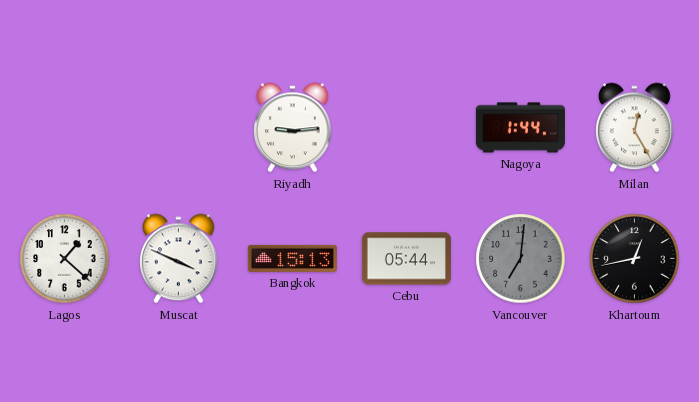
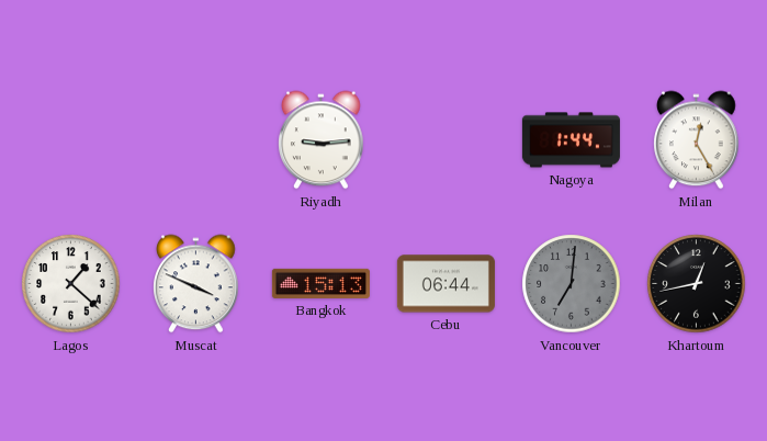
Cebu: 05:44 -> 06:44 (445, 284)
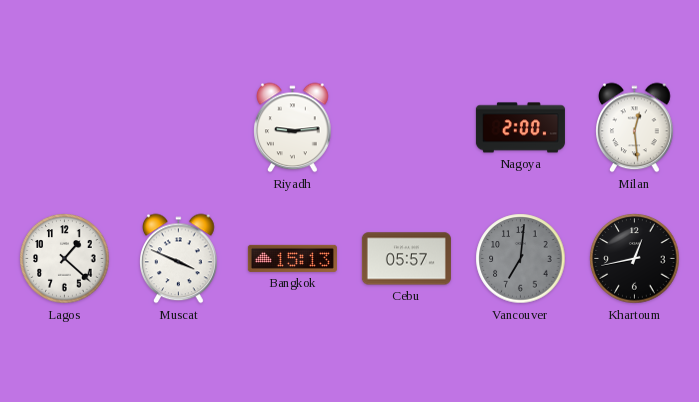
Nagoya: 1:44 -> 2:00 (520, 128)
Milan: 12:25 -> 12:29 (635, 128)
Cebu: 06:44 -> 05:57 (406, 259)
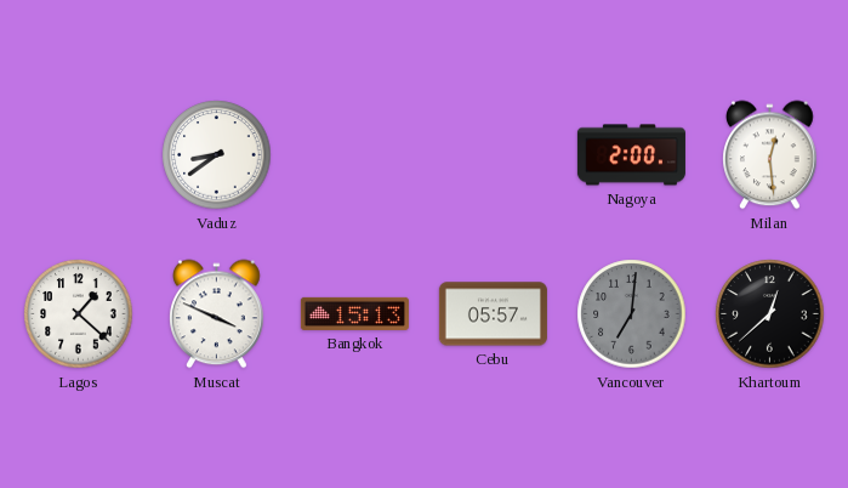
Vaduz: none -> 8:39 (217, 155)
Riyadh: 9:14 -> none (293, 128)
Khartoum: 12:43 -> 12:38 (770, 314)
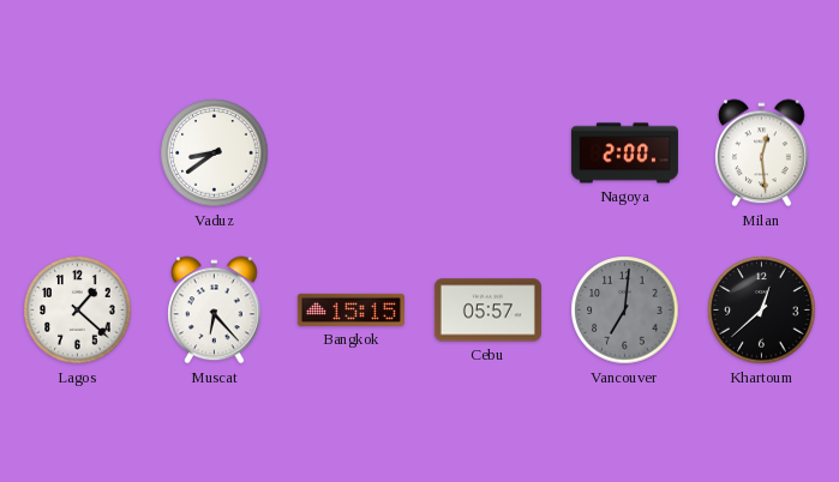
Muscat: 3:49 -> 6:23 (215, 311)
Bangkok: 15:13 -> 15:15 (350, 309)
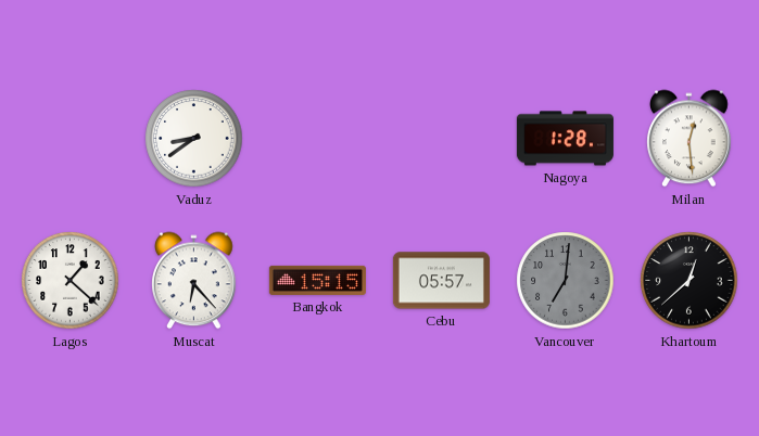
Nagoya: 2:00 -> 1:28 (565, 139)
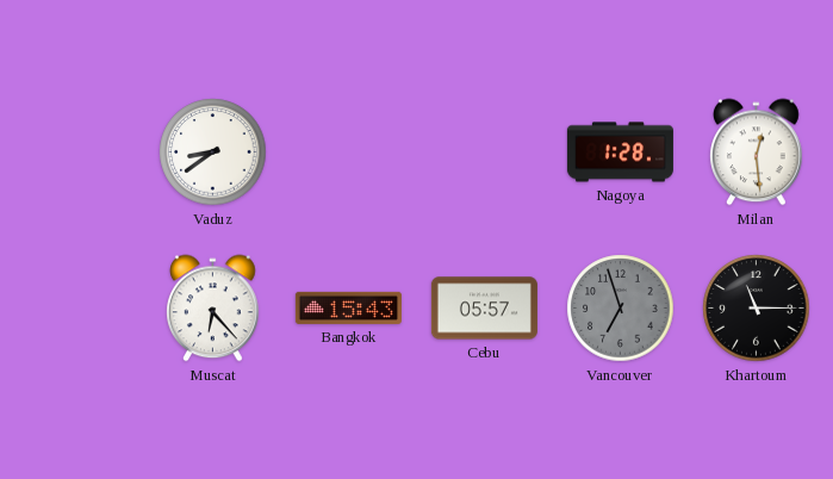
Lagos: 1:22 -> none (71, 281)
Bangkok: 15:15 -> 15:43 (348, 307)
Vancouver: 7:01 -> 6:57 (621, 309)
Khartoum: 12:38 -> 11:15 (757, 309)
